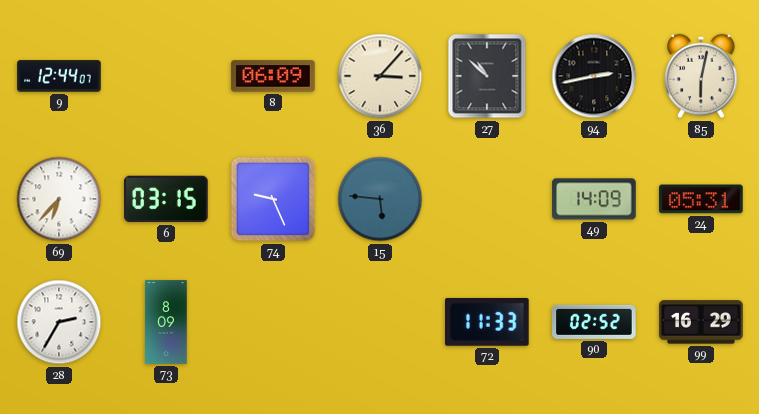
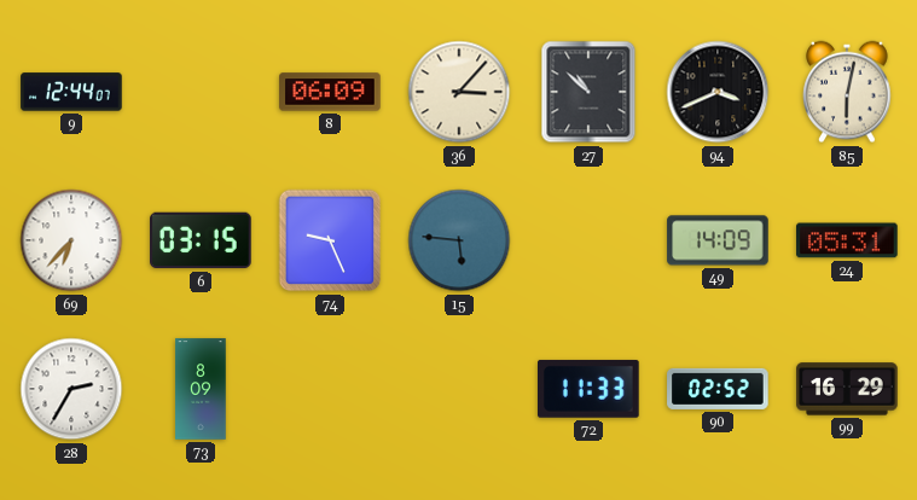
94: 2:43 -> 3:41 (718, 92)
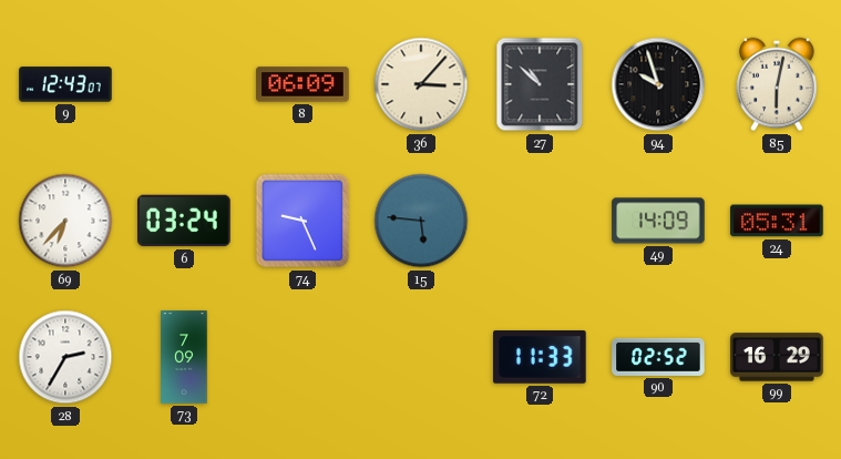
9: 12:44 -> 12:43 (65, 84)
94: 3:41 -> 9:57 (658, 84)
6: 03:15 -> 03:24 (184, 221)
73: 8:09 -> 7:09 (184, 357)
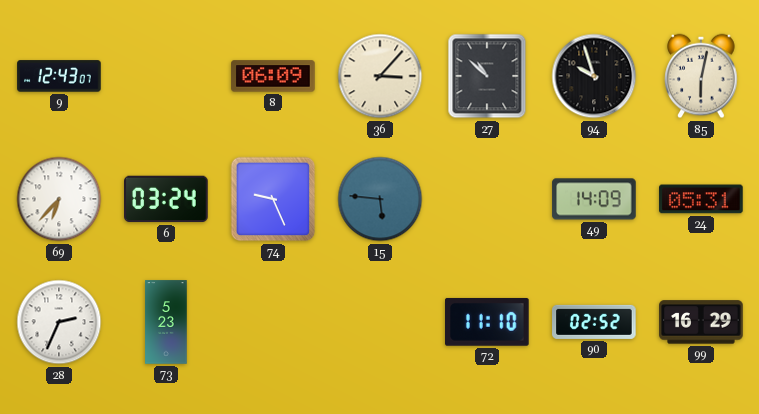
28: 2:35 -> 2:34 (59, 322)
73: 7:09 -> 5:23 (166, 322)
72: 11:33 -> 11:10 (488, 322)
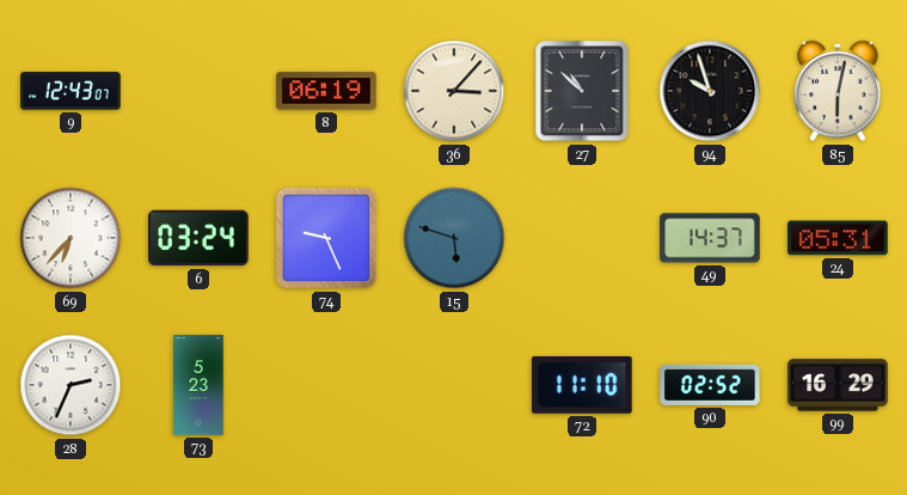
8: 06:09 -> 06:19 (326, 91)
15: 5:46 -> 5:48 (454, 238)
49: 14:09 -> 14:37 (710, 238)
